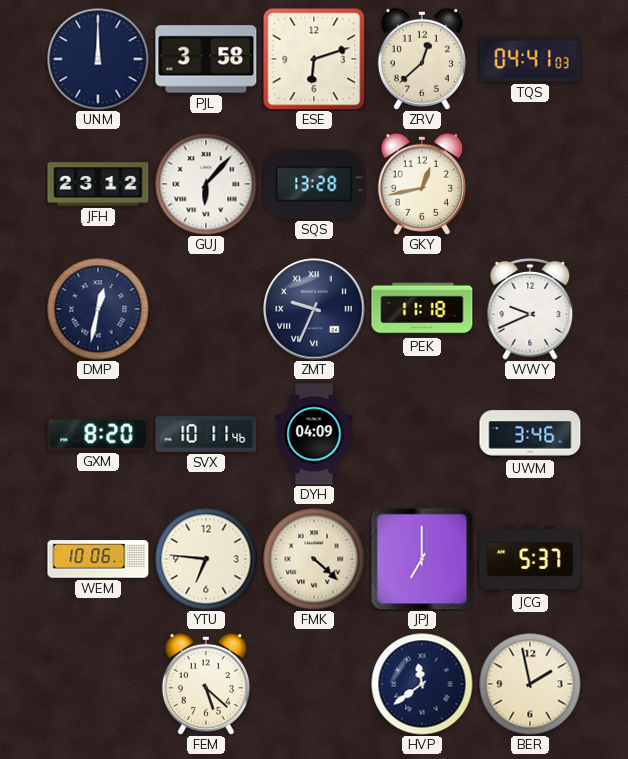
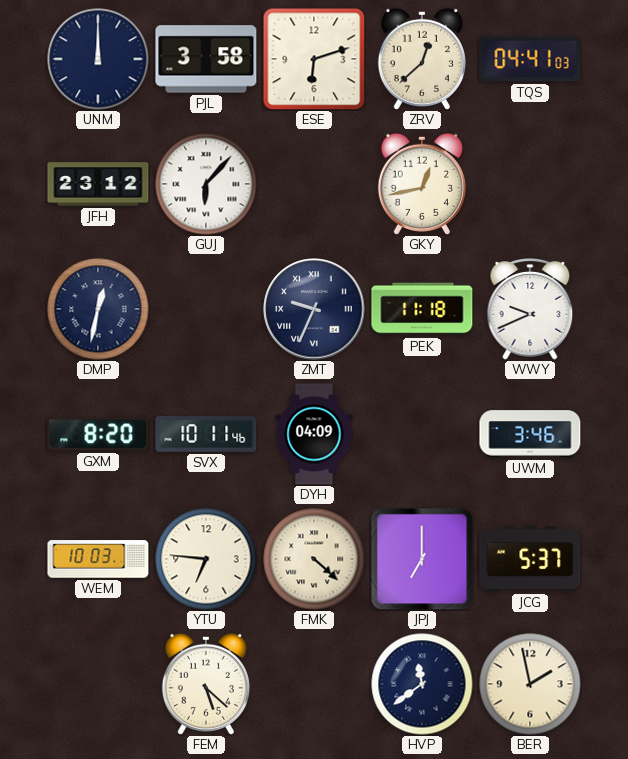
SQS: 13:28 -> none (314, 184)
WEM: 10:06 -> 10:03 (98, 559)
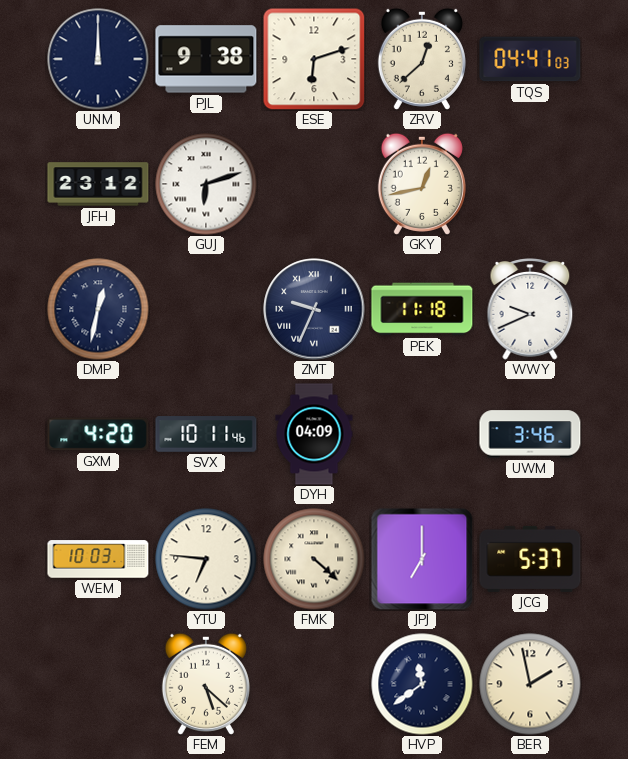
PJL: 3:58 -> 9:38 (206, 59)
GUJ: 6:07 -> 6:12 (206, 184)
GXM: 8:20 -> 4:20 (98, 434)
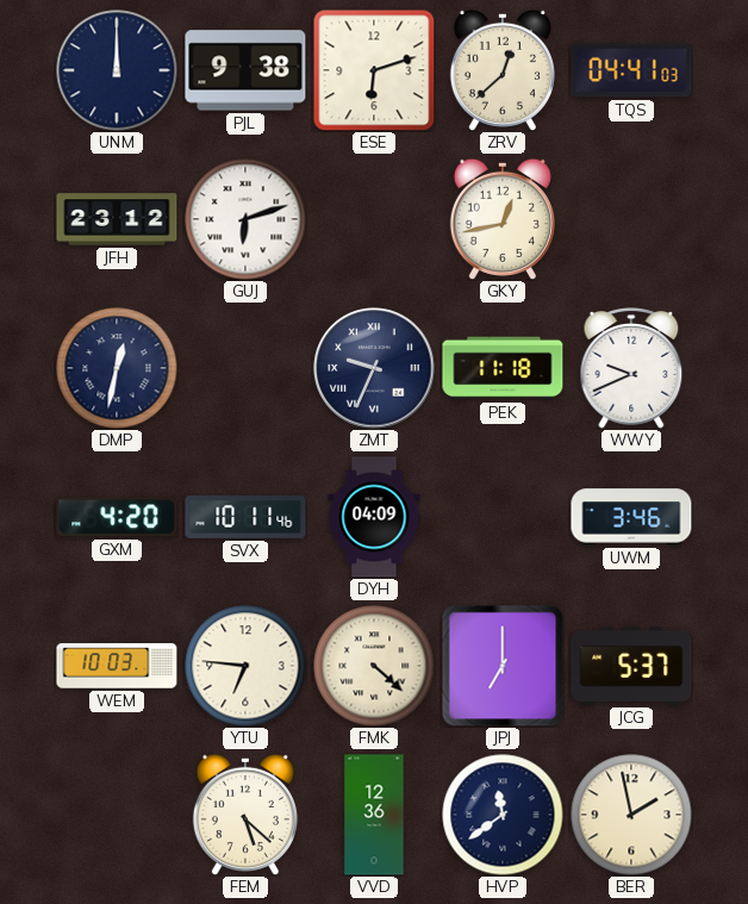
VVD: none -> 12:36 (374, 815)
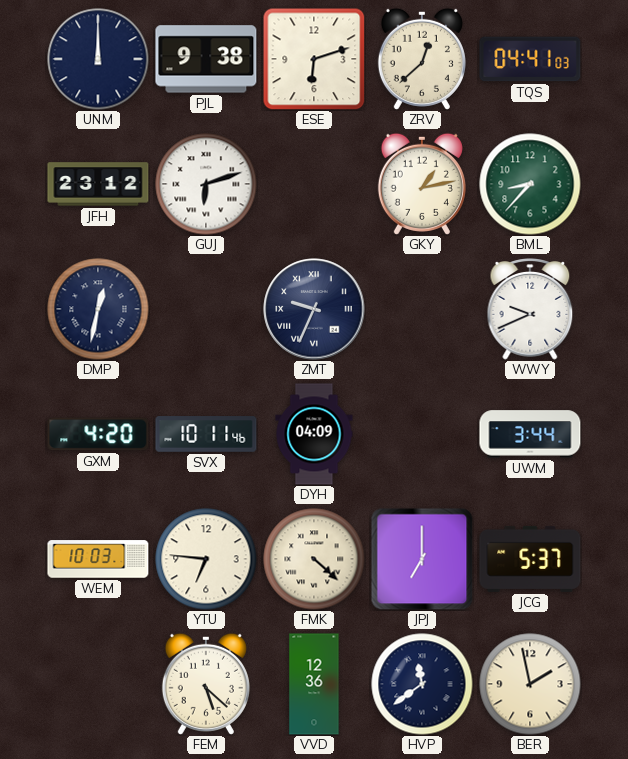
GKY: 12:43 -> 1:13 (422, 184)
BML: none -> 8:37 (530, 184)
PEK: 11:18 -> none (503, 368)
UWM: 3:46 -> 3:44 (530, 434)
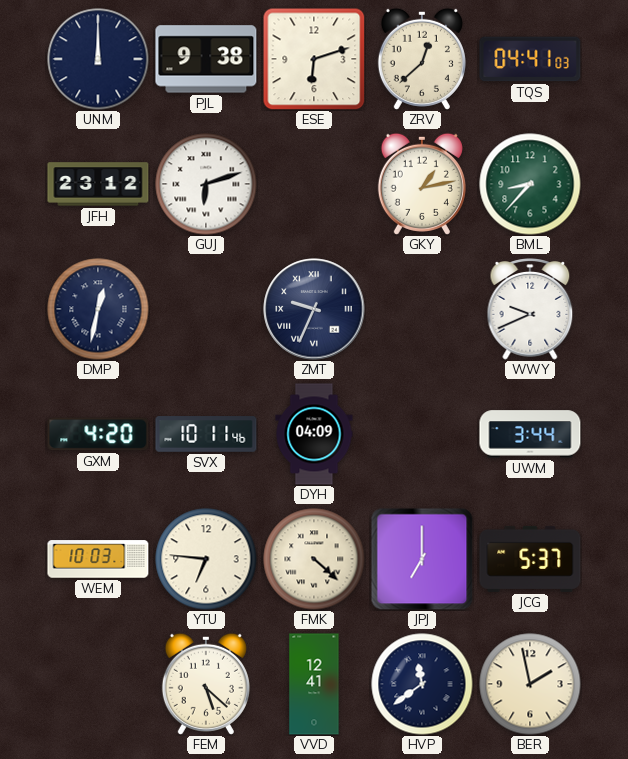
VVD: 12:36 -> 12:41 (314, 684)
